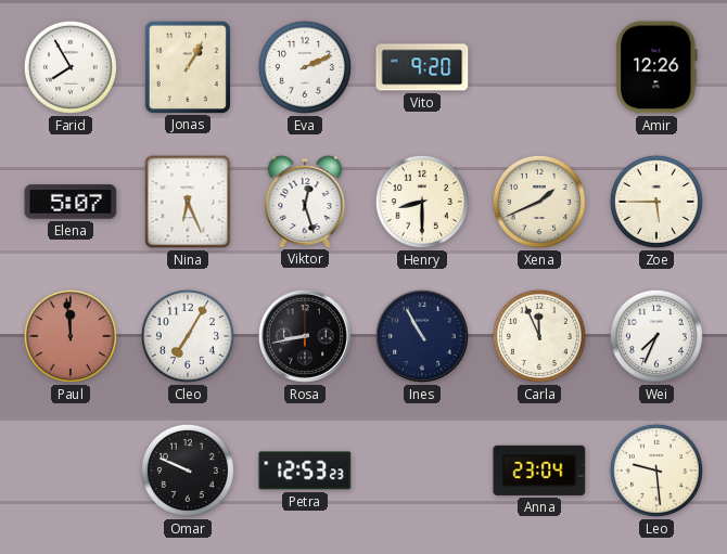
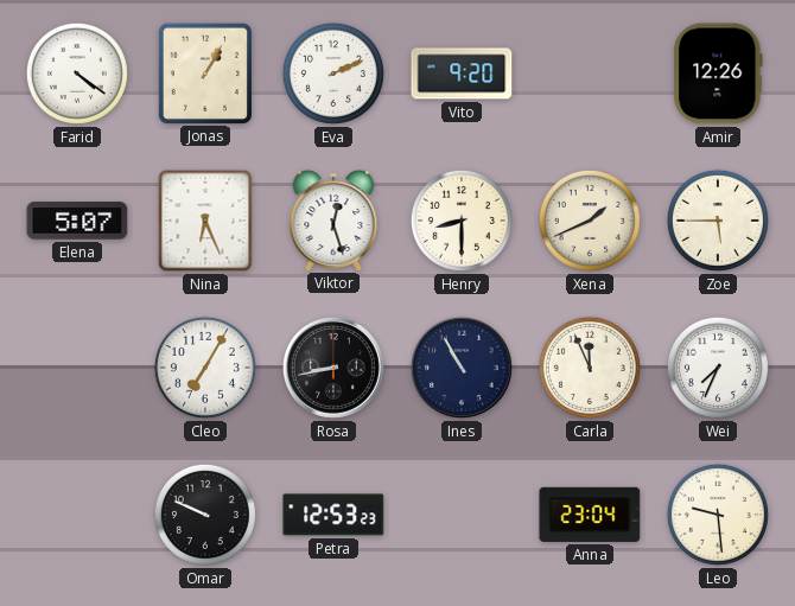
Farid: 7:55 -> 4:21 (77, 74)
Paul: 11:59 -> none (71, 336)
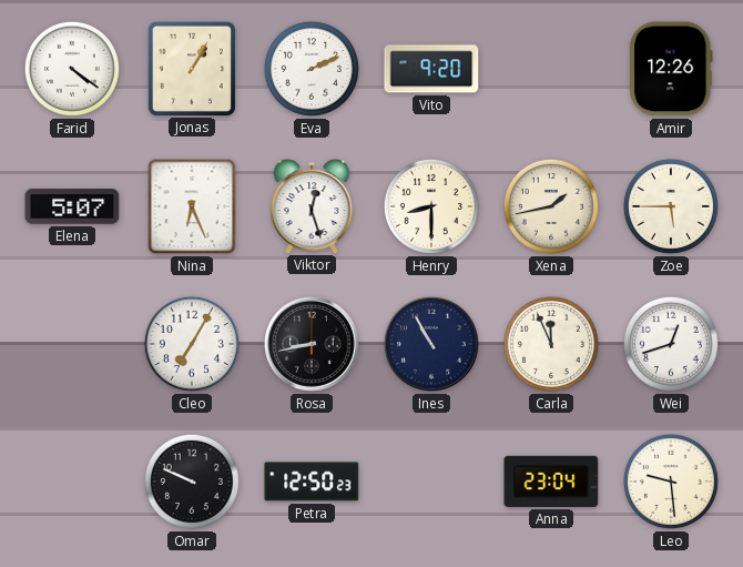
Xena: 1:41 -> 1:43 (551, 206)
Wei: 7:34 -> 12:42 (671, 344)
Petra: 12:53 -> 12:50 (312, 482)
